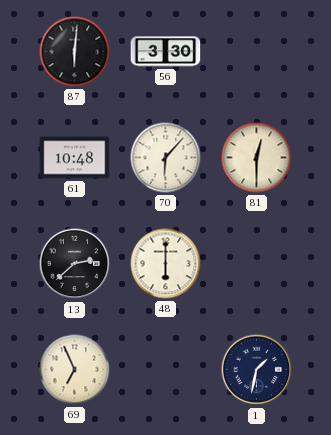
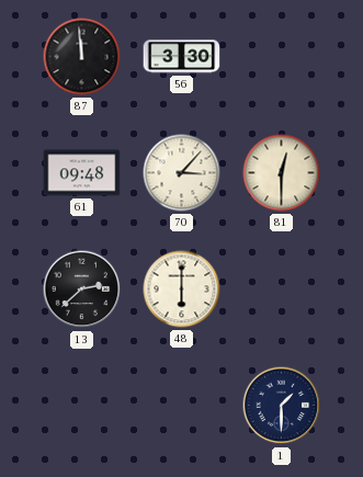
87: 6:01 -> 11:59 (82, 57)
61: 10:48 -> 09:48 (82, 173)
70: 6:07 -> 3:07 (182, 173)
69: 6:56 -> none (75, 370)
1: 1:32 -> 1:30 (282, 406)
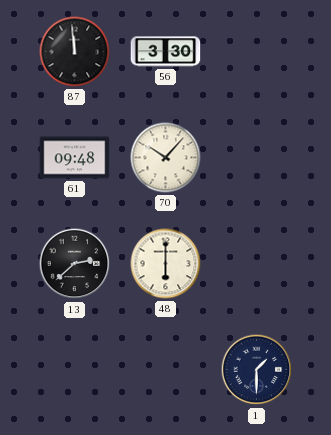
70: 3:07 -> 10:07 (166, 158)
81: 12:30 -> none (282, 173)
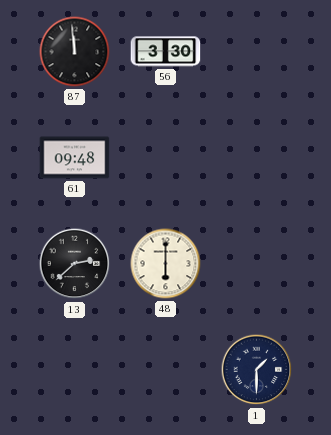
70: 10:07 -> none (166, 158)
